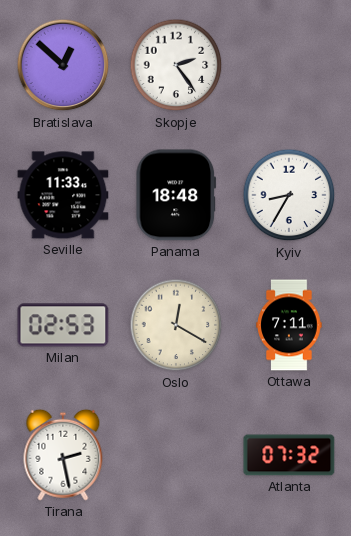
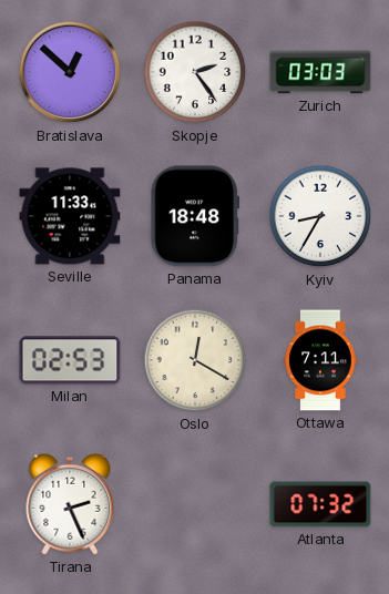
Zurich: none -> 03:03 (320, 72)
Tirana: 2:28 -> 2:26 (70, 504)
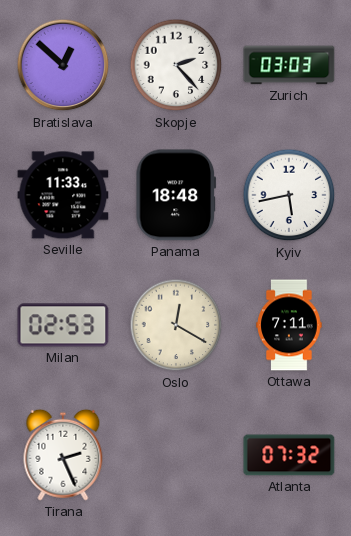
Skopje: 2:24 -> 2:23 (176, 65)
Kyiv: 8:35 -> 5:43 (289, 195)
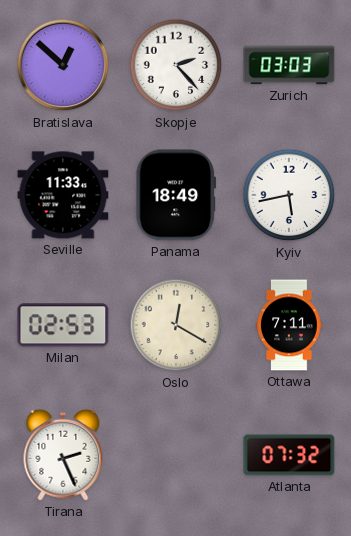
Panama: 18:48 -> 18:49 (176, 195)
